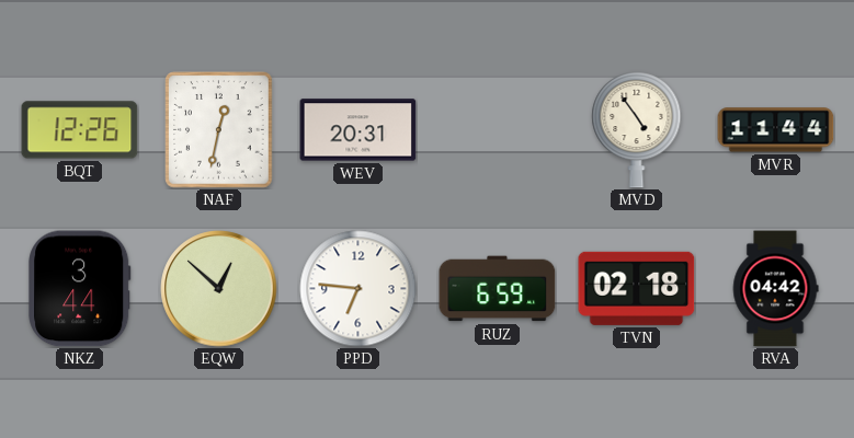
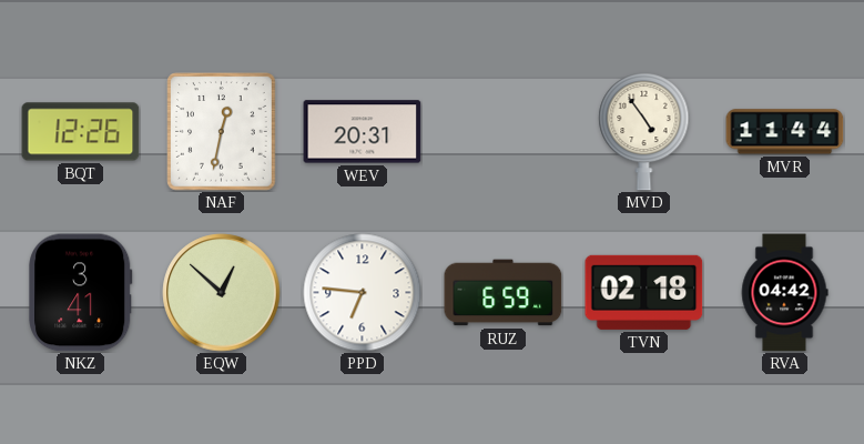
NKZ: 3:44 -> 3:41 (81, 293)
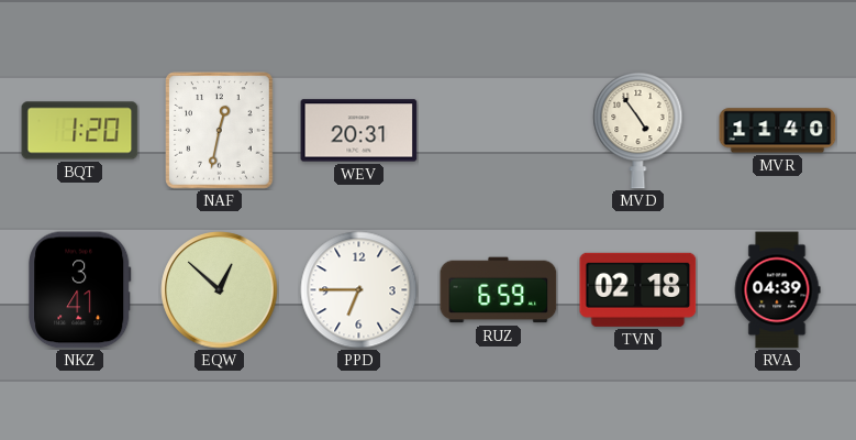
BQT: 12:26 -> 1:20 (80, 131)
MVR: 11:44 -> 11:40 (778, 131)
PPD: 6:46 -> 6:45 (359, 290)
RVA: 04:42 -> 04:39 (777, 290)
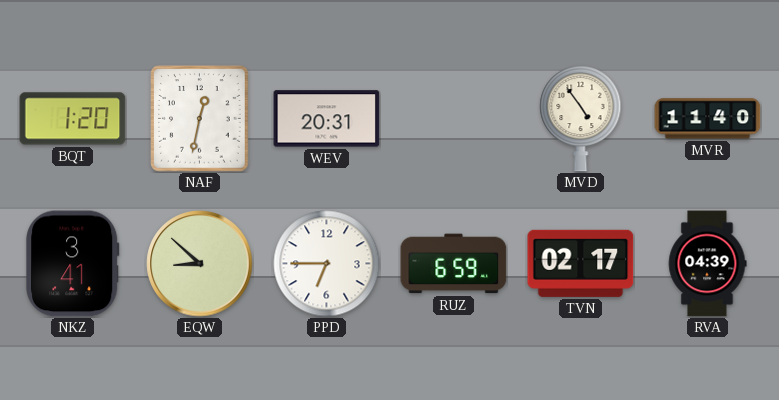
EQW: 12:52 -> 8:52 (200, 264)
TVN: 02:18 -> 02:17 (581, 263)
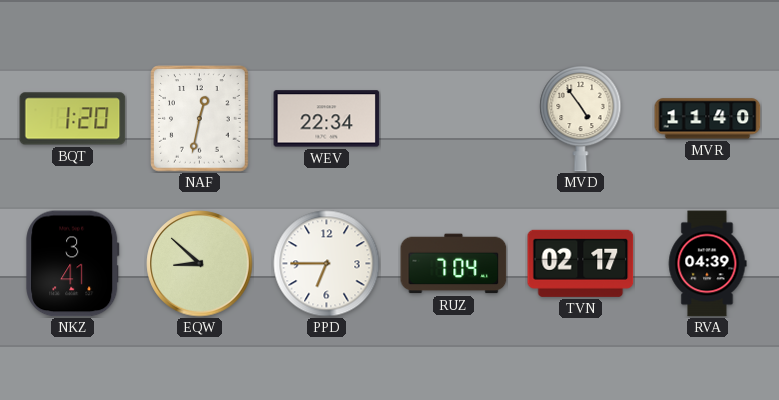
WEV: 20:31 -> 22:34 (327, 119)
RUZ: 6:59 -> 7:04 (454, 264)
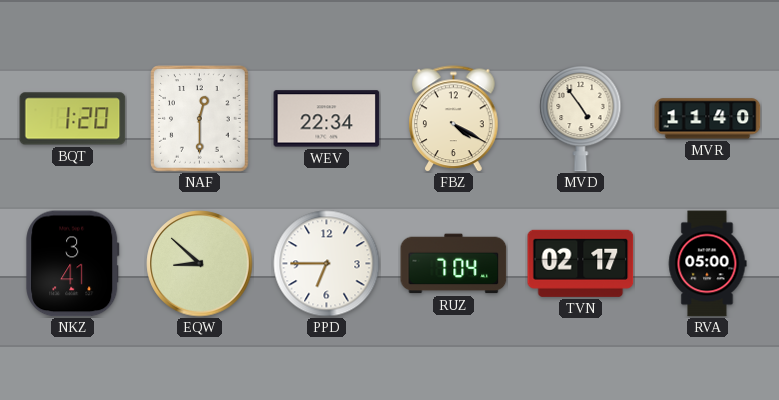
NAF: 12:32 -> 12:30 (200, 119)
FBZ: none -> 4:20 (454, 119)
RVA: 04:39 -> 05:00 (707, 264)
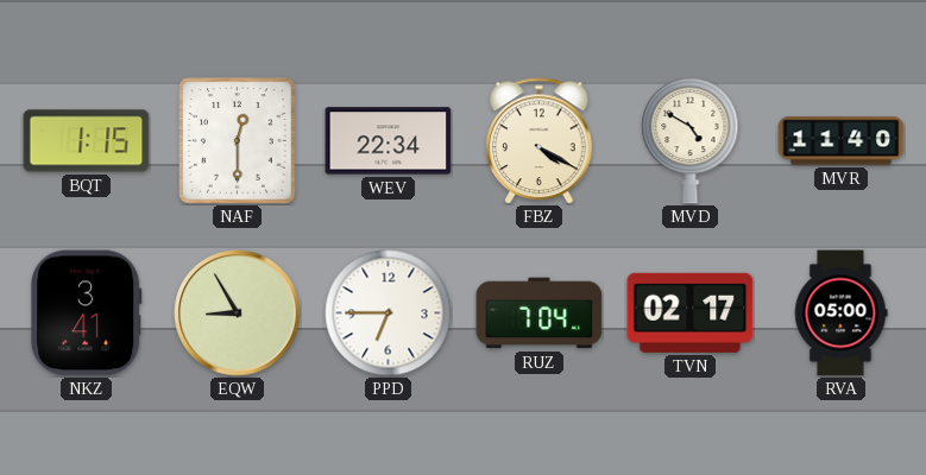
BQT: 1:20 -> 1:15 (87, 141)
MVD: 4:54 -> 4:50 (691, 141)
EQW: 8:52 -> 8:55 (238, 313)
